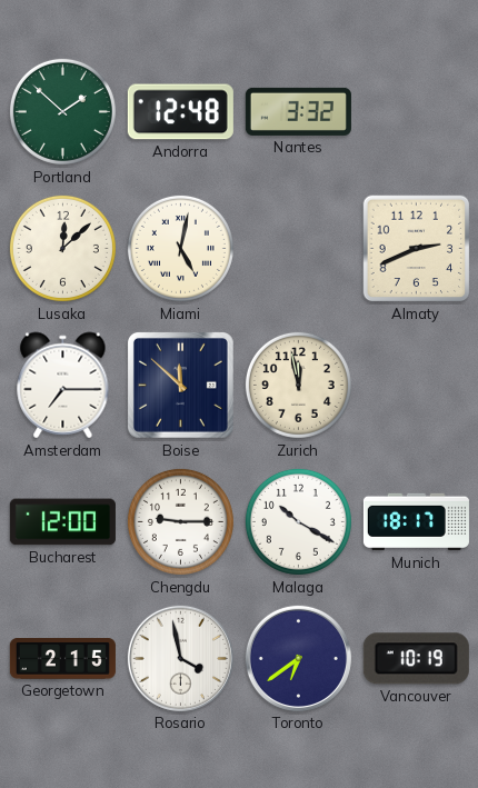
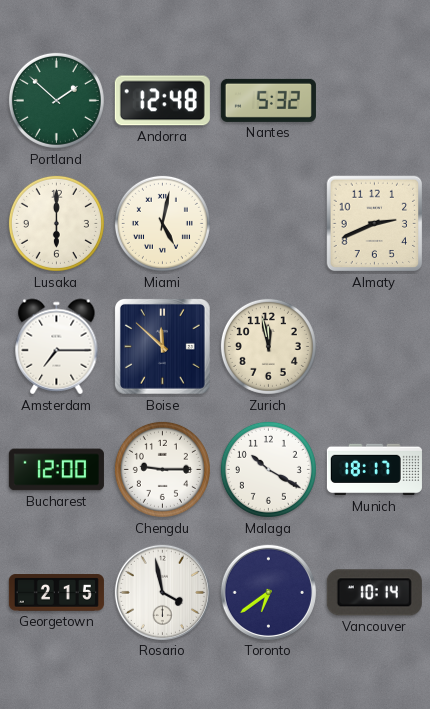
Nantes: 3:32 -> 5:32 (268, 100)
Lusaka: 12:08 -> 6:00 (56, 223)
Vancouver: 10:19 -> 10:14 (374, 593)
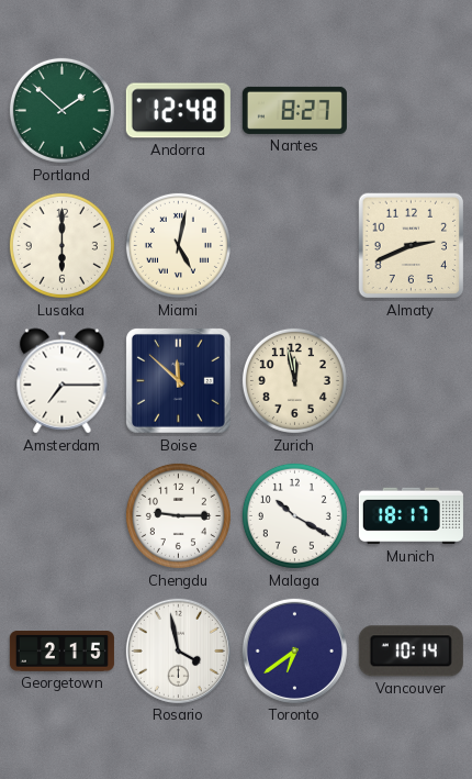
Nantes: 5:32 -> 8:27 (294, 110)
Bucharest: 12:00 -> none (56, 470)
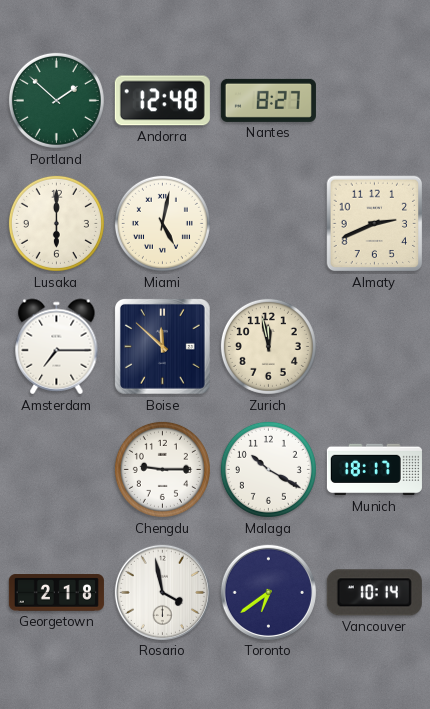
Georgetown: 2:15 -> 2:18 (56, 593)
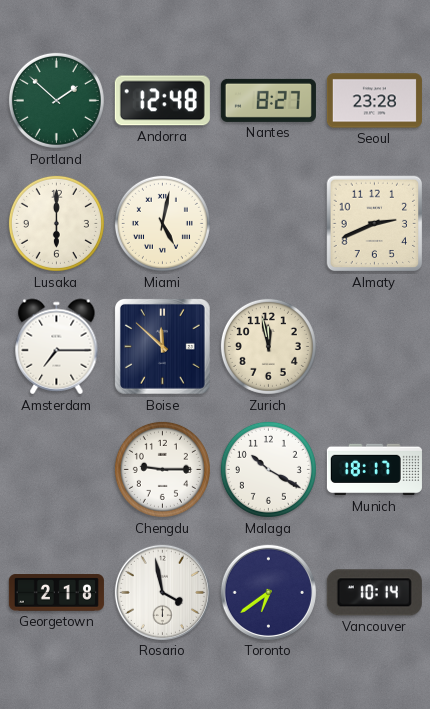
Seoul: none -> 23:28 (374, 101)
